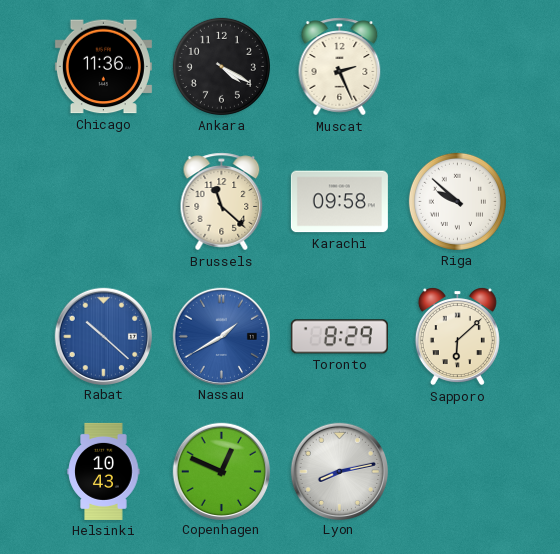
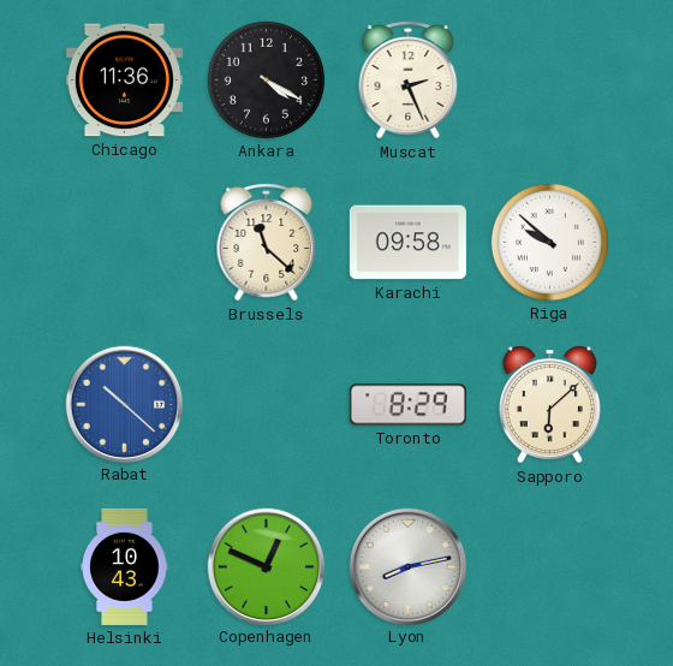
Nassau: 1:40 -> none (221, 336)
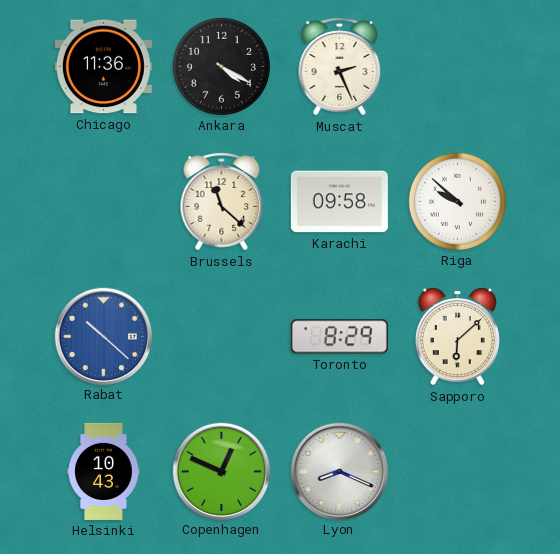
Lyon: 8:13 -> 8:19 (339, 471)
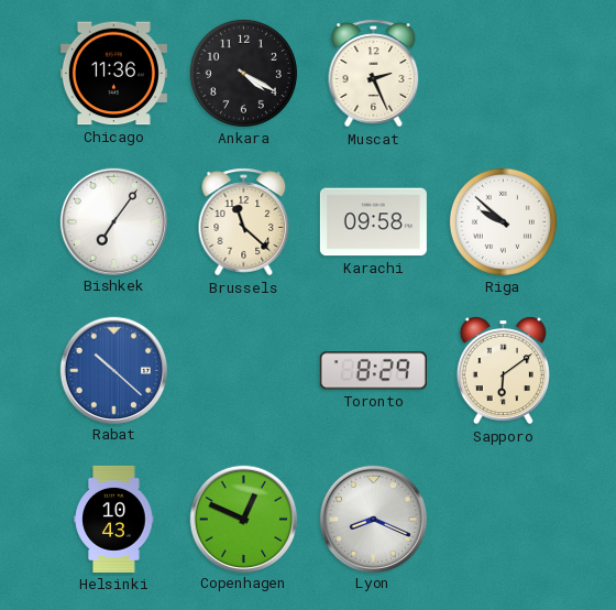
Bishkek: none -> 7:06 (113, 221)
Sapporo: 6:08 -> 6:09 (503, 371)
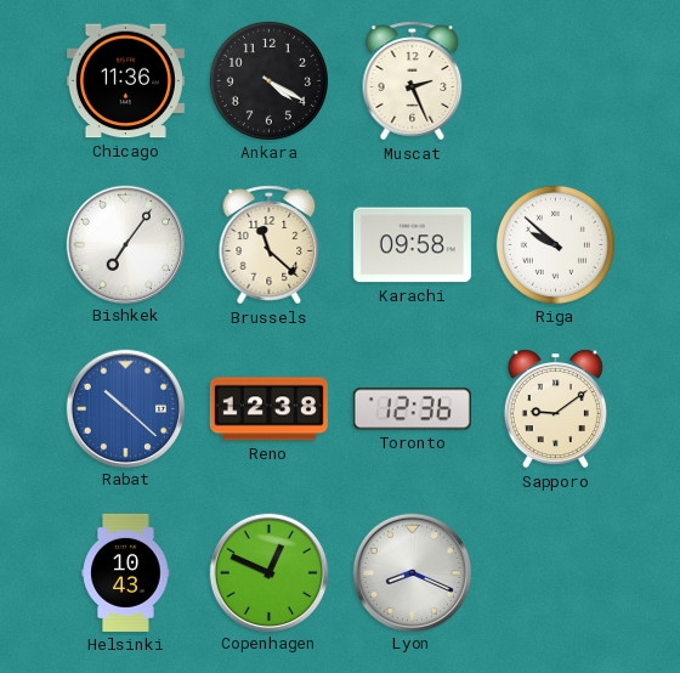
Reno: none -> 12:38 (268, 409)
Toronto: 8:29 -> 12:36 (412, 409)
Sapporo: 6:09 -> 9:09 (555, 409)
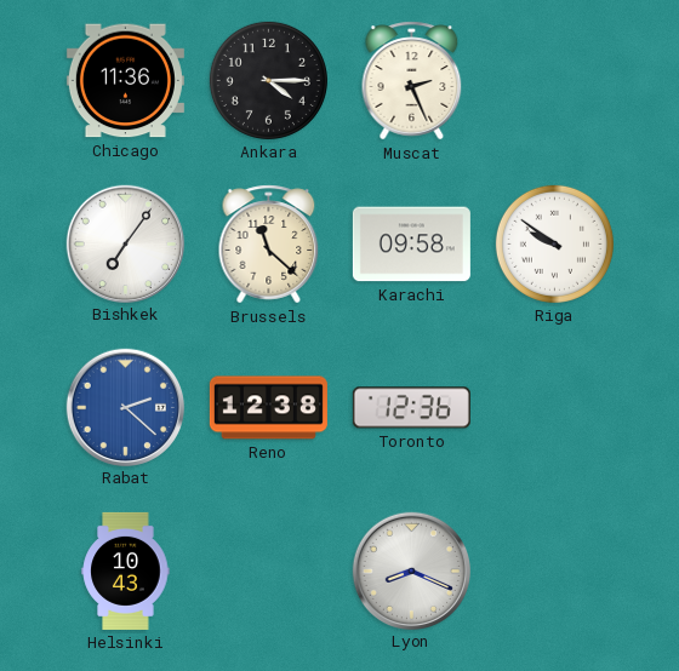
Ankara: 4:20 -> 4:15 (268, 80)
Riga: 9:52 -> 9:51 (554, 243)
Rabat: 10:22 -> 2:22 (125, 407)
Sapporo: 9:09 -> none (555, 409)
Copenhagen: 12:49 -> none (268, 572)
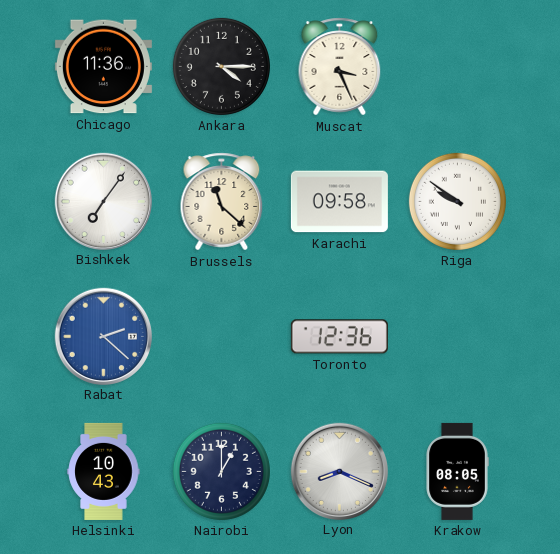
Muscat: 2:26 -> 3:26 (340, 67)
Reno: 12:38 -> none (268, 408)
Nairobi: none -> 1:00 (221, 471)
Krakow: none -> 08:05 (457, 471)
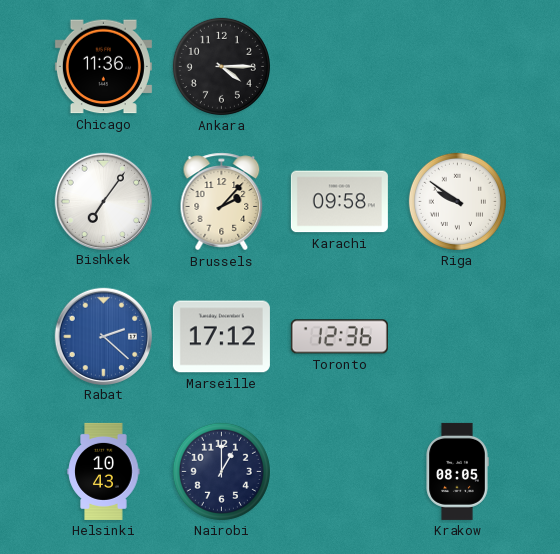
Muscat: 3:26 -> none (340, 67)
Brussels: 11:22 -> 2:07 (222, 202)
Marseille: none -> 17:12 (221, 337)
Lyon: 8:19 -> none (339, 471)
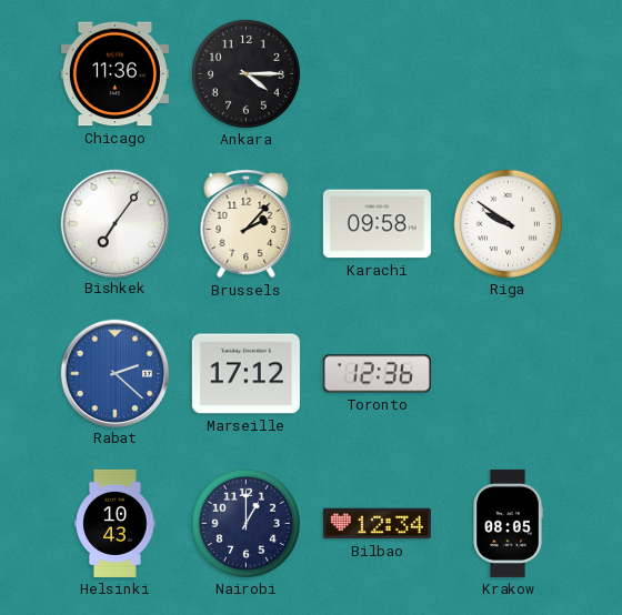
Bilbao: none -> 12:34 (377, 524)
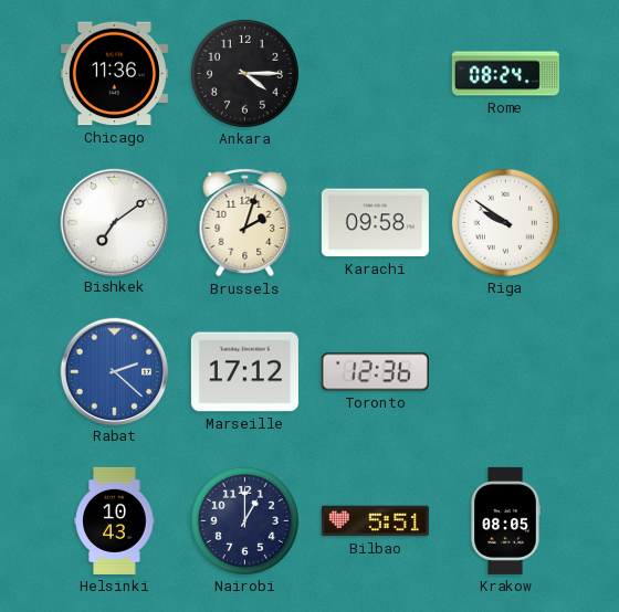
Rome: none -> 08:24 (505, 74)
Bishkek: 7:06 -> 7:09 (114, 222)
Brussels: 2:07 -> 2:03 (245, 223)
Bilbao: 12:34 -> 5:51 (375, 521)
